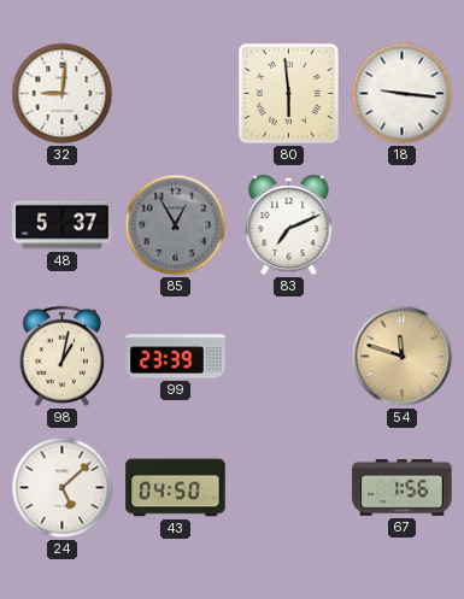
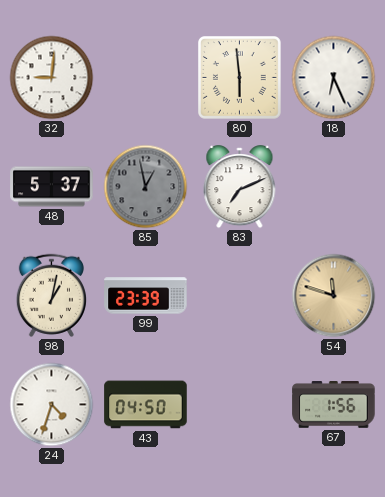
18: 9:16 -> 6:26 (334, 78)
85: 12:55 -> 12:58 (146, 187)
24: 5:08 -> 4:33 (52, 405)
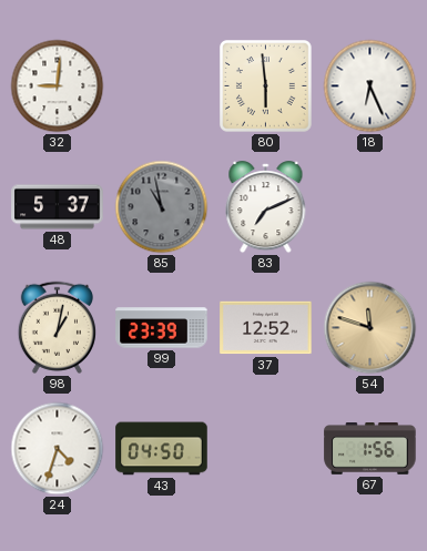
85: 12:58 -> 10:58 (162, 207)
37: none -> 12:52 (266, 328)
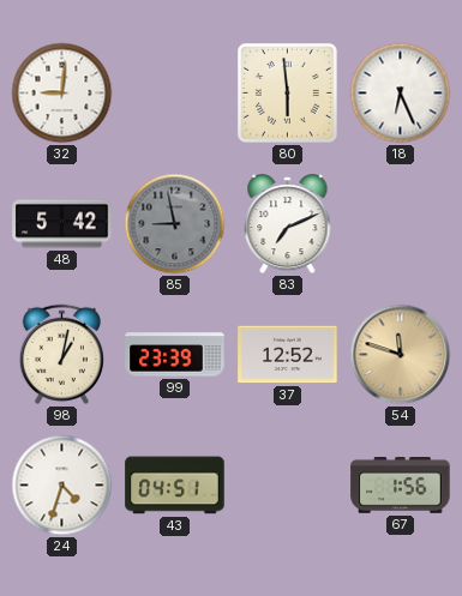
48: 5:37 -> 5:42 (62, 224)
85: 10:58 -> 8:58 (175, 224)
43: 04:50 -> 04:51 (175, 486)
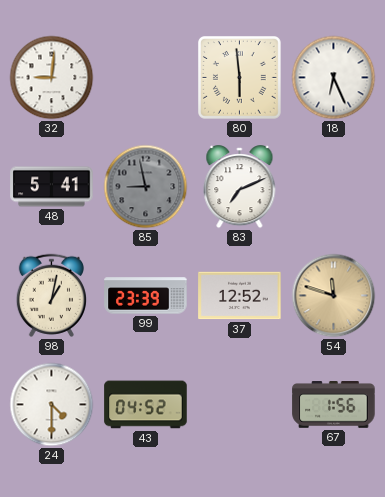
48: 5:42 -> 5:41 (52, 187)
24: 4:33 -> 4:30 (52, 405)
43: 04:51 -> 04:52 (146, 405)
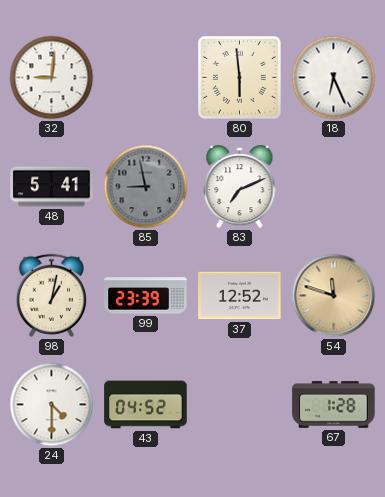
67: 1:56 -> 1:28 (334, 405)
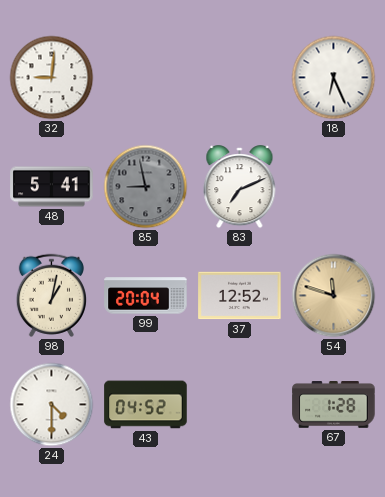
80: 5:59 -> none (240, 78)
99: 23:39 -> 20:04 (146, 296)
